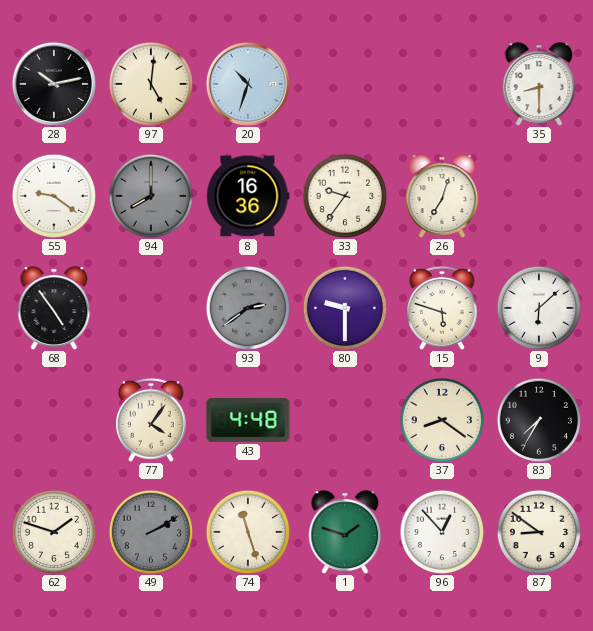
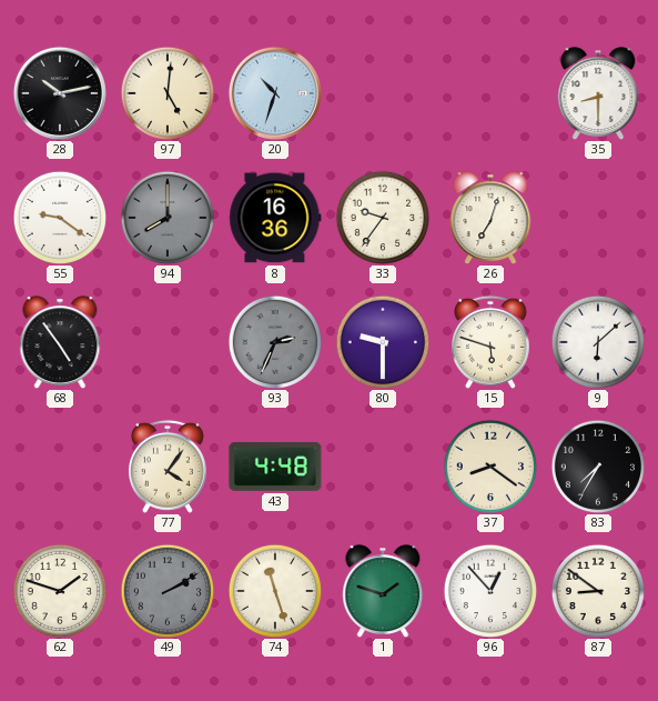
93: 2:39 -> 2:34 (275, 342)
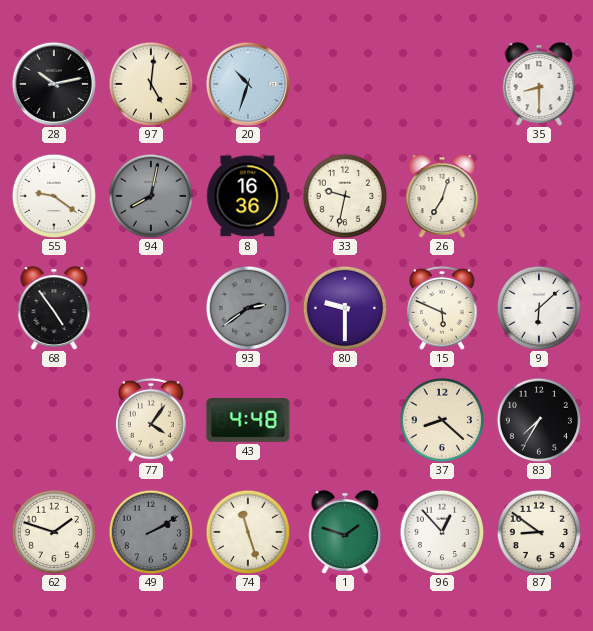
94: 8:00 -> 8:02 (151, 196)
33: 9:36 -> 9:32 (345, 196)
93: 2:34 -> 2:39 (248, 308)
15: 5:48 -> 5:49 (442, 308)
37: 8:21 -> 8:22 (442, 420)
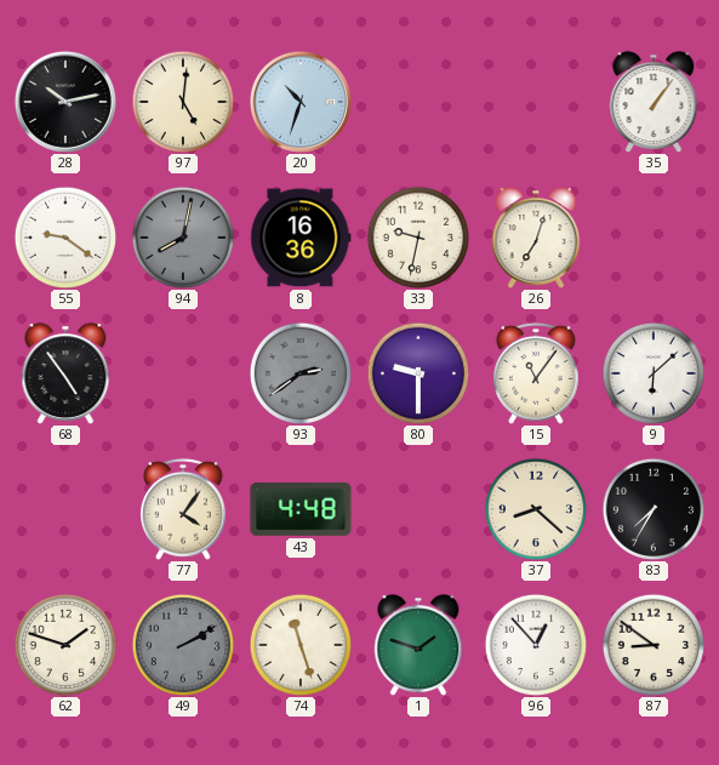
35: 8:30 -> 1:06 (654, 102)
15: 5:49 -> 11:06 (536, 373)
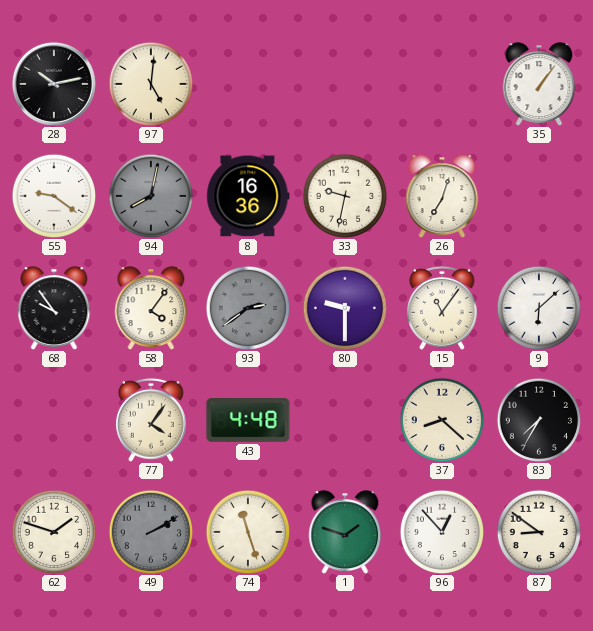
20: 10:33 -> none (301, 102)
68: 4:54 -> 9:54 (54, 308)
58: none -> 4:06 (151, 308)
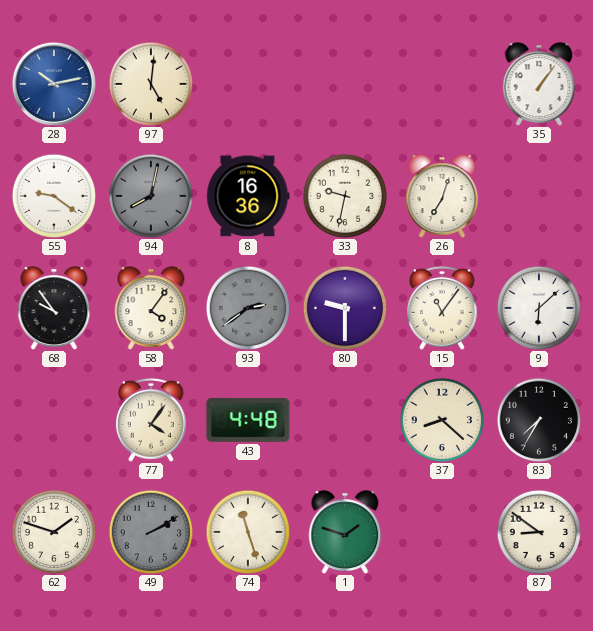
28 dial: black -> blue (54, 84)
96: 12:53 -> none (442, 532)
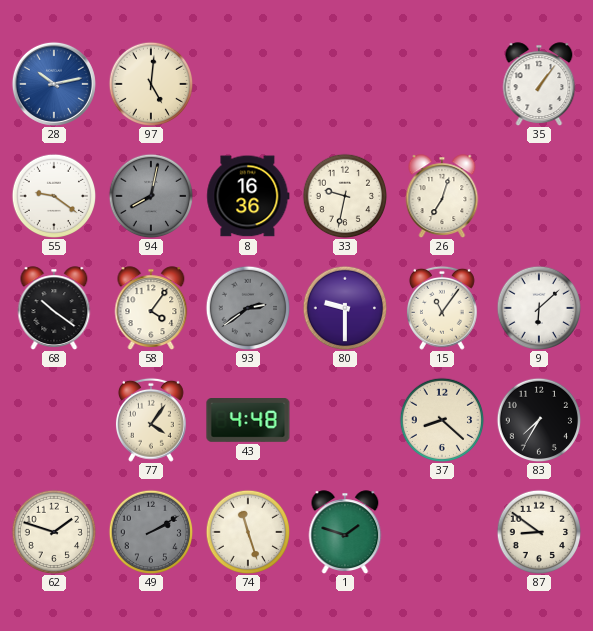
68: 9:54 -> 10:21 (54, 308)
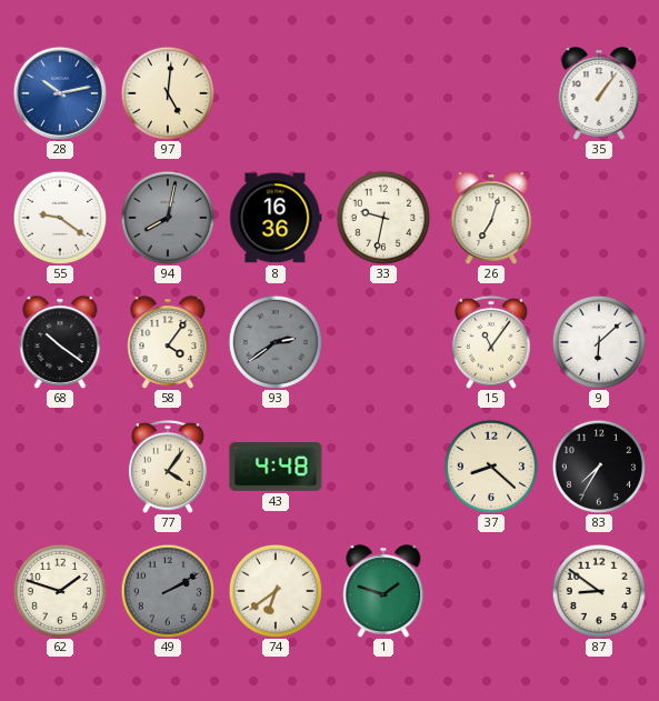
80: 9:30 -> none (345, 308)
74: 11:27 -> 6:39 (276, 591)
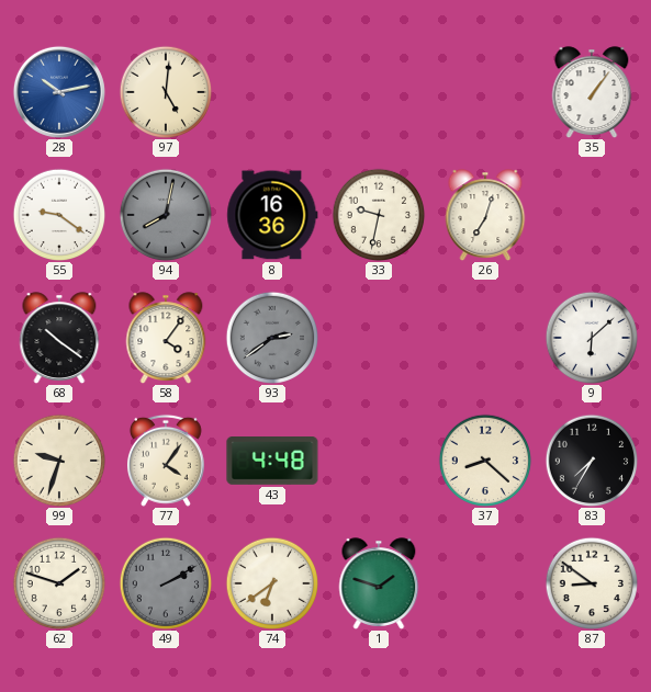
15: 11:06 -> none (491, 342)
99: none -> 9:33 (59, 461)
